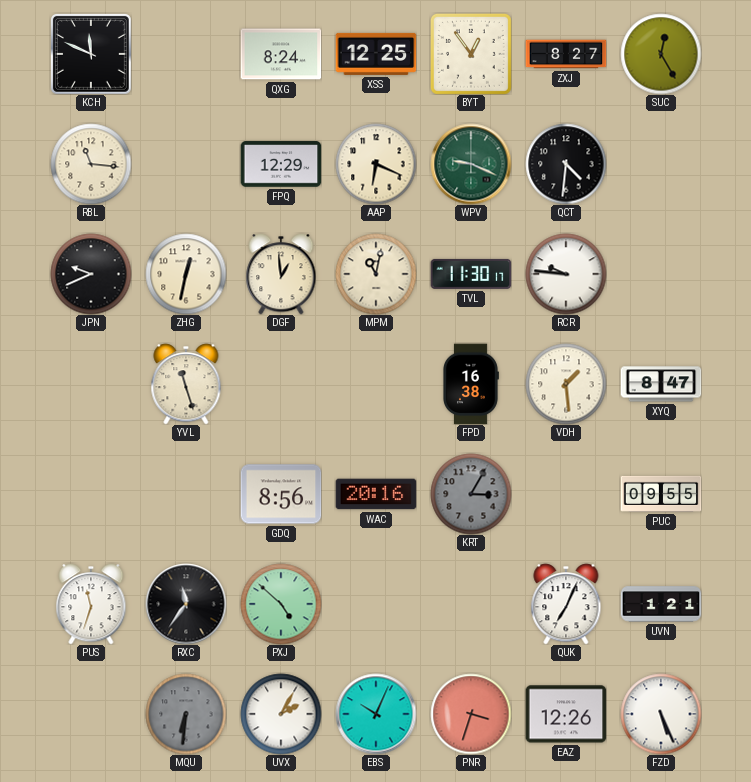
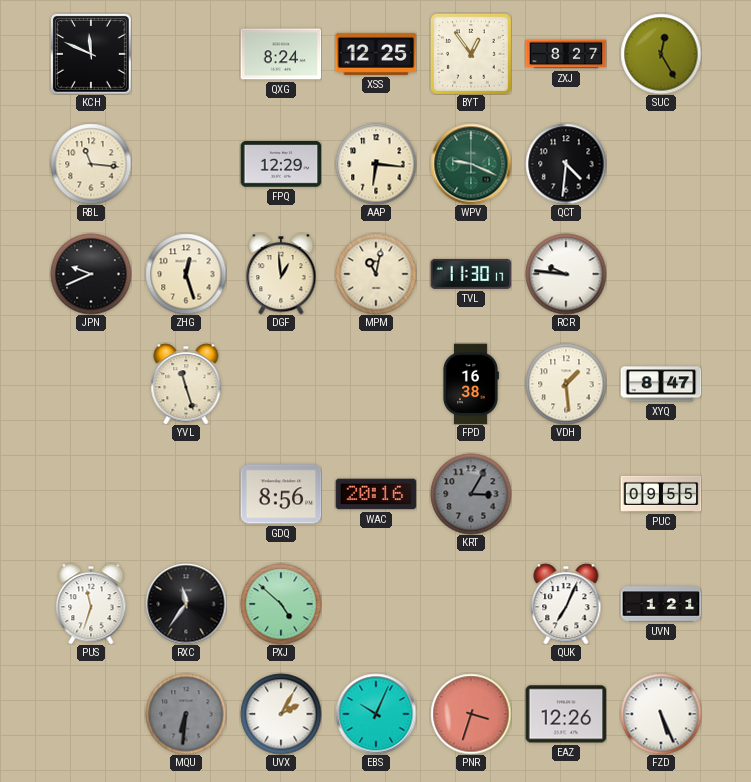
AAP: 6:19 -> 6:16 (376, 164)
ZHG: 12:32 -> 12:27 (186, 274)
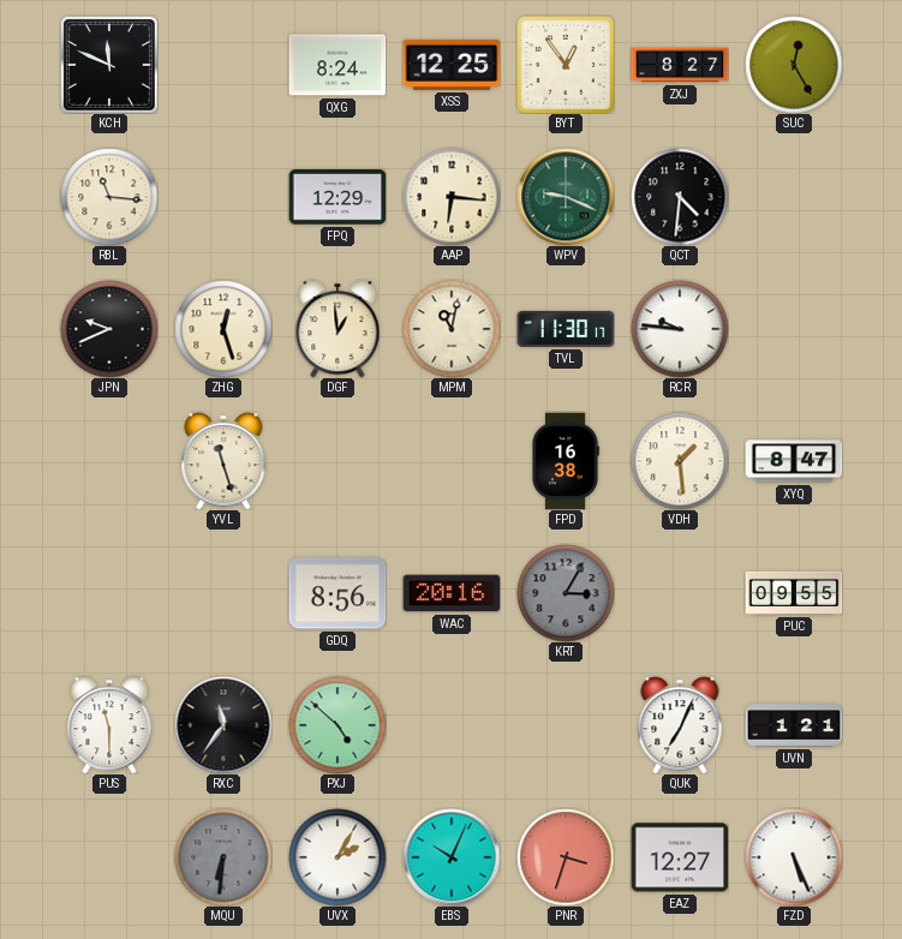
PUS: 11:33 -> 11:30 (109, 725)
EAZ: 12:26 -> 12:27 (680, 857)
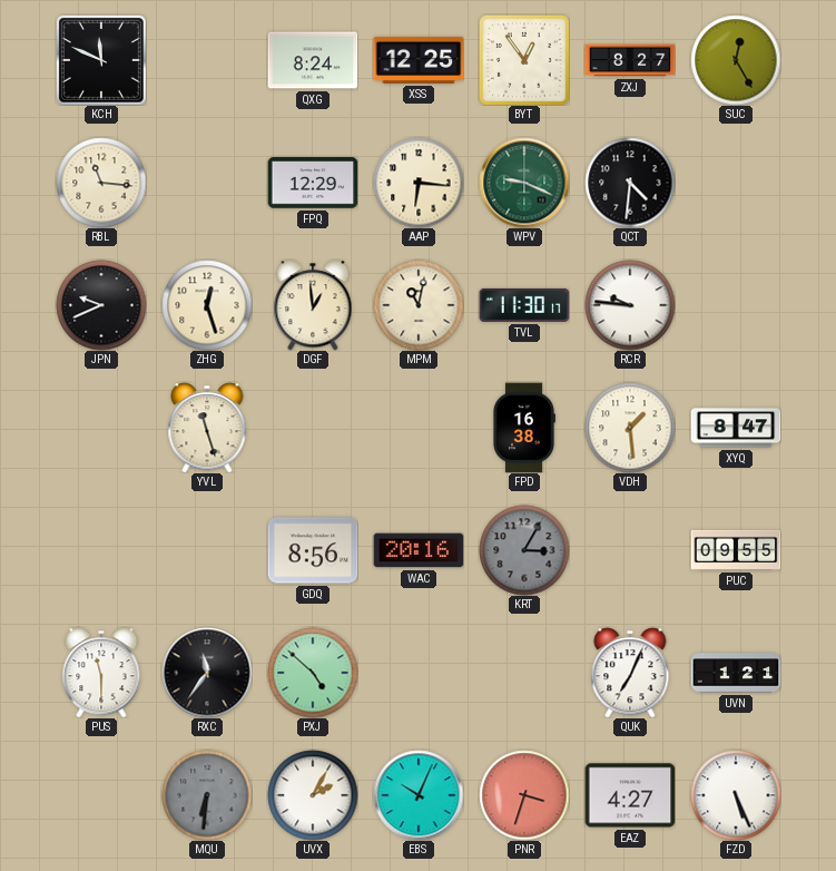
EAZ: 12:27 -> 4:27 (630, 795)
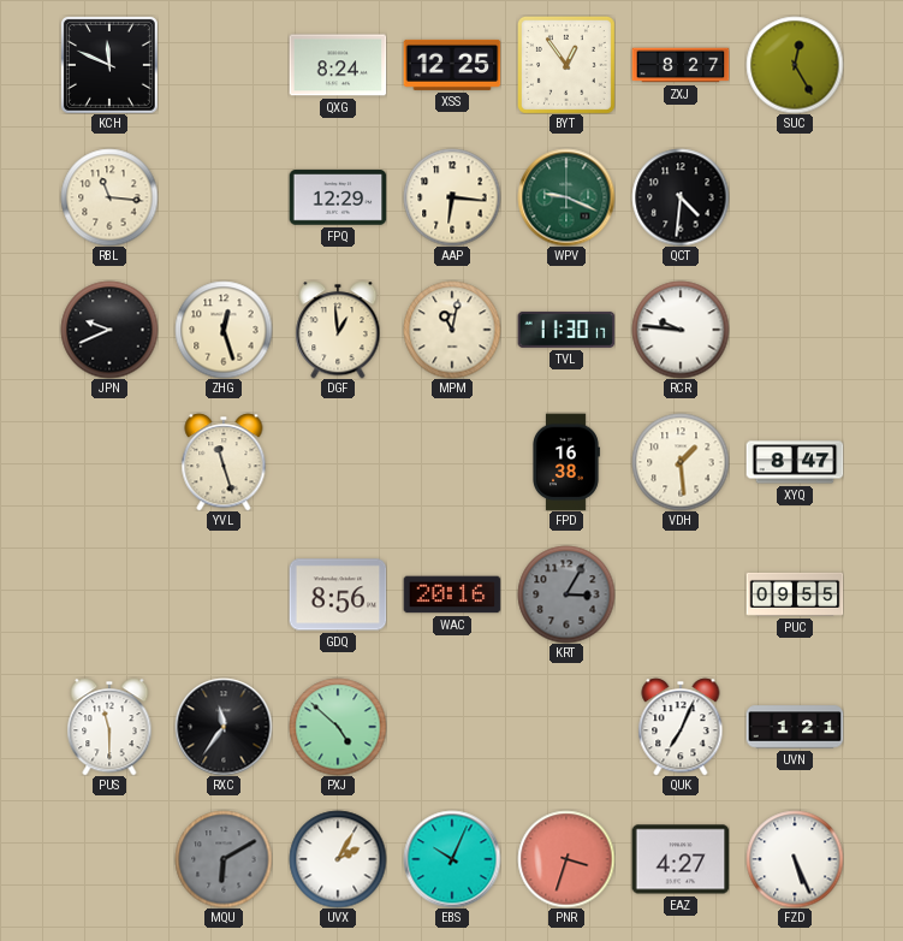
MQU: 6:31 -> 6:10 (224, 859)
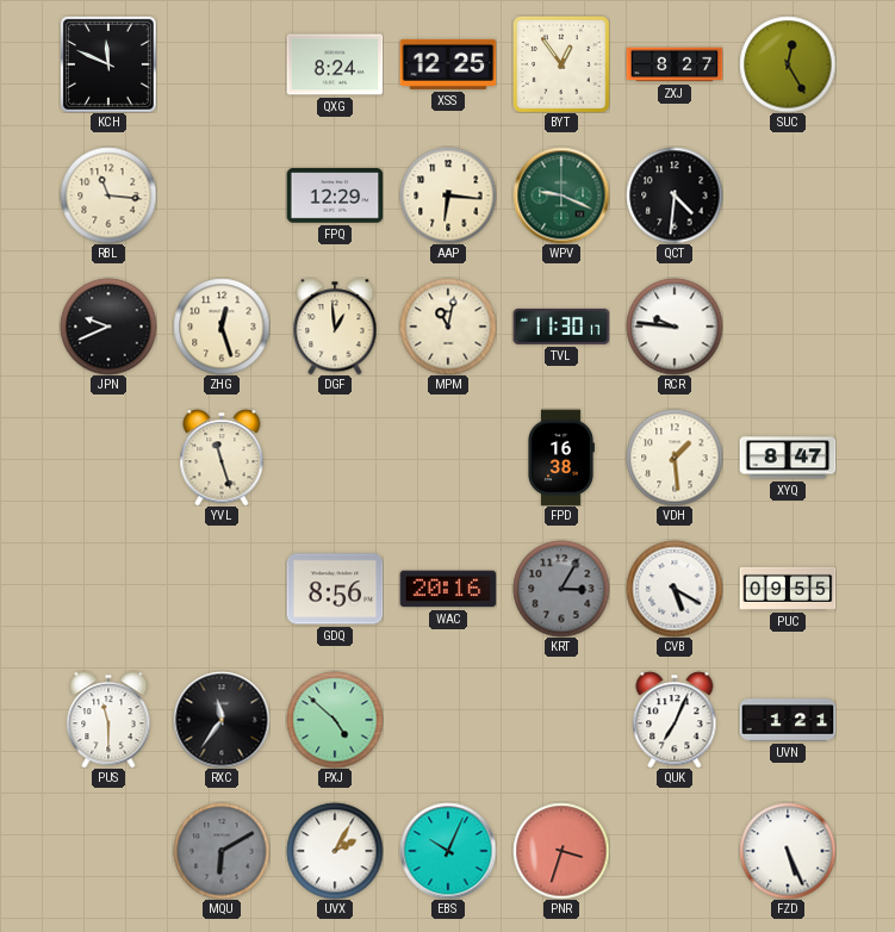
CVB: none -> 5:20 (675, 589)
EAZ: 4:27 -> none (681, 859)
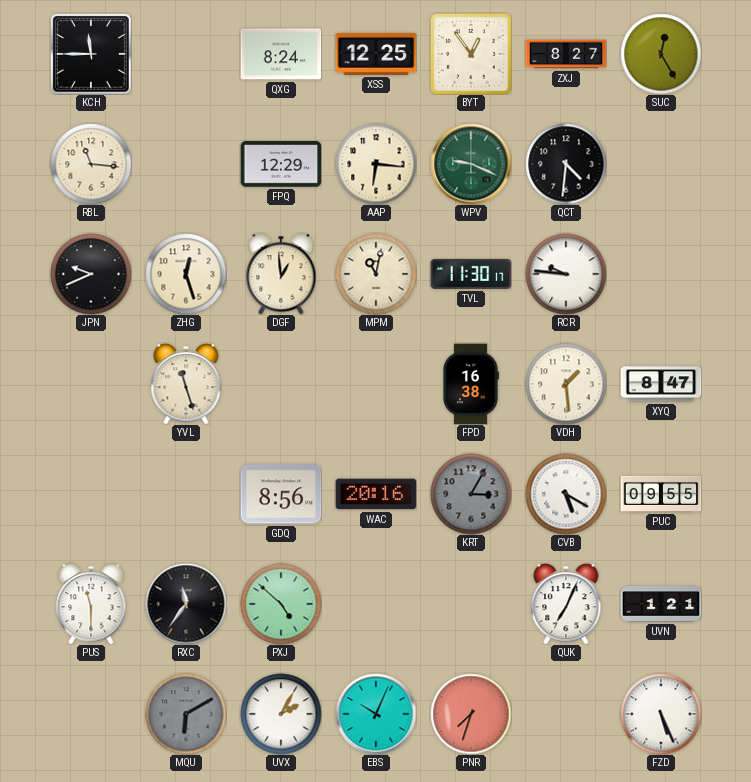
KCH: 11:49 -> 11:45 (91, 54)
PNR: 3:33 -> 7:33 (471, 714)
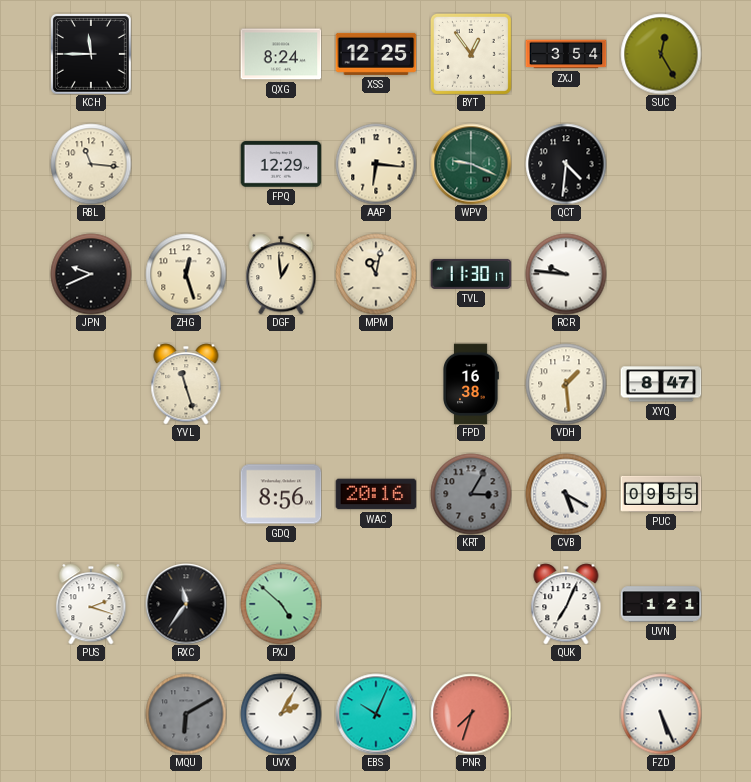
ZXJ: 8:27 -> 3:54 (566, 54)
PUS: 11:30 -> 2:18 (91, 604)
